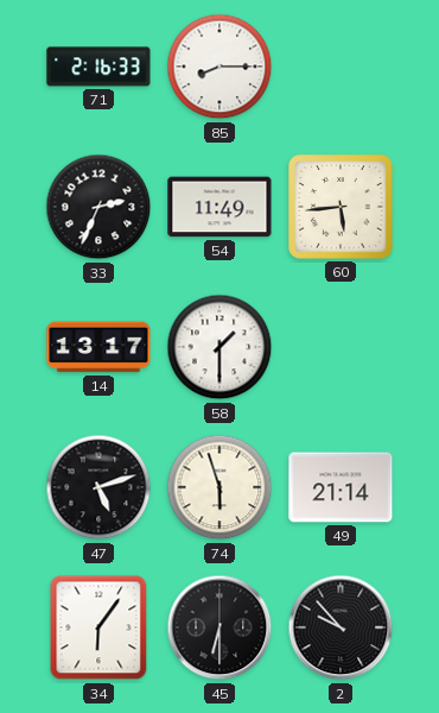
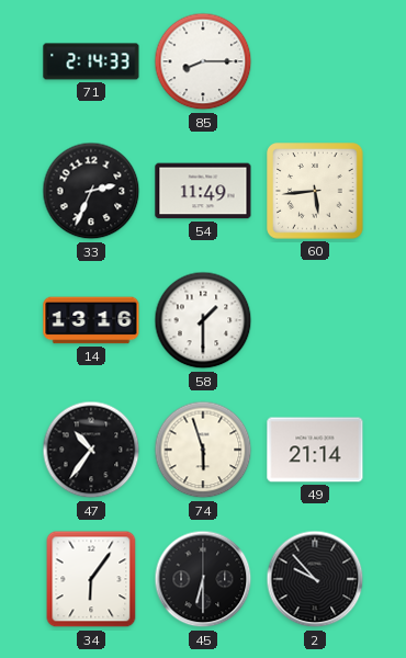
71: 2:16 -> 2:14 (91, 61)
14: 13:17 -> 13:16 (91, 320)
47: 5:12 -> 10:36 (91, 450)
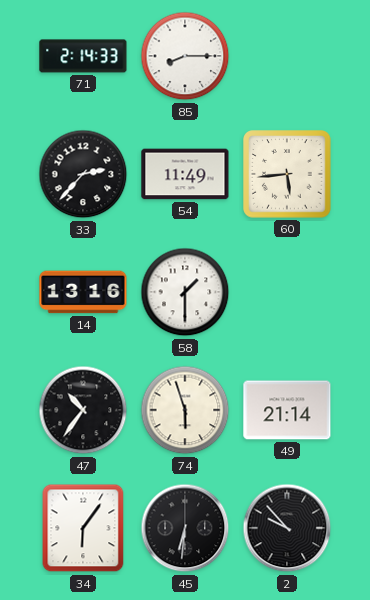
33: 2:34 -> 2:37 (83, 174)
45: 6:30 -> 6:31 (185, 528)
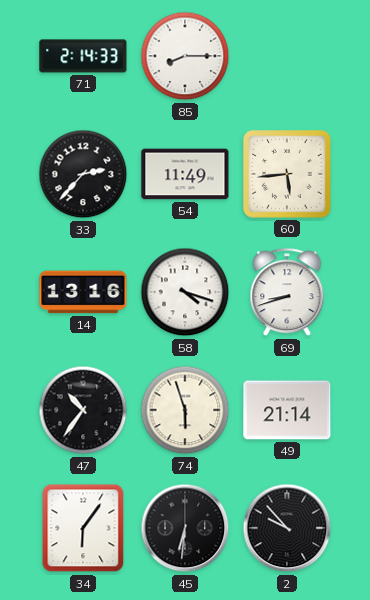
58: 1:30 -> 4:18 (185, 292)
69: none -> 8:42 (287, 293)
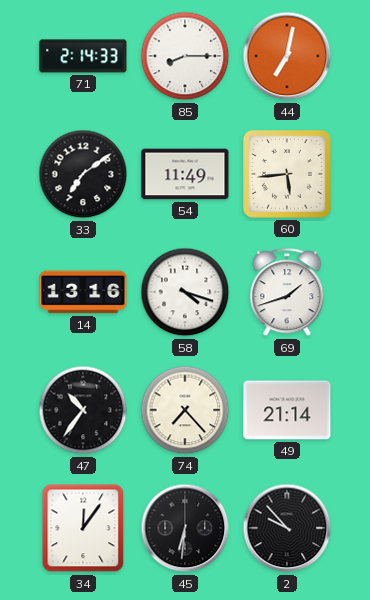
44: none -> 7:02 (287, 56)
33: 2:37 -> 7:09 (83, 174)
69: 8:42 -> 1:42 (287, 293)
74: 5:57 -> 7:23 (185, 410)
34: 6:06 -> 12:06 (83, 528)
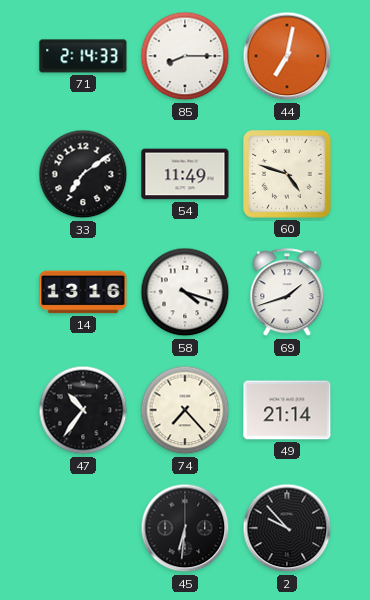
60: 5:44 -> 4:48 (287, 174)
34: 12:06 -> none (83, 528)
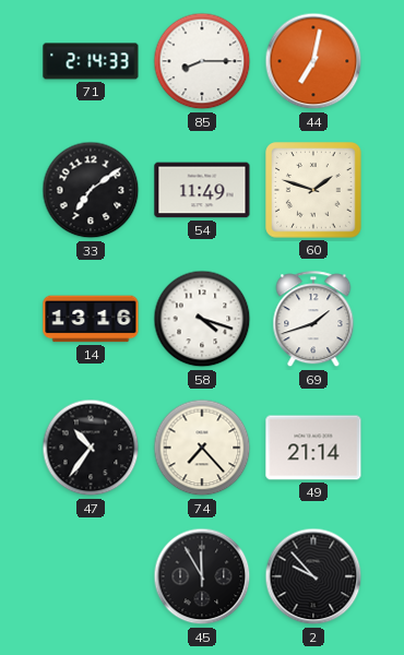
60: 4:48 -> 1:48 (313, 190)
45: 6:31 -> 11:55 (202, 576)
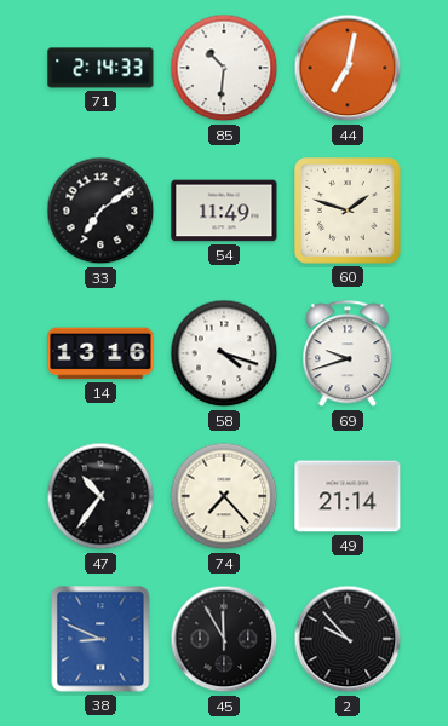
85: 8:15 -> 10:31 (224, 68)
69: 1:42 -> 9:42 (348, 355)
38: none -> 8:49 (100, 639)
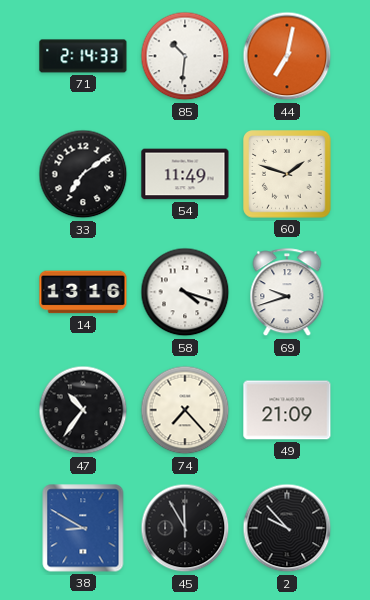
49: 21:14 -> 21:09 (287, 410)
38: 8:49 -> 8:50 (83, 528)
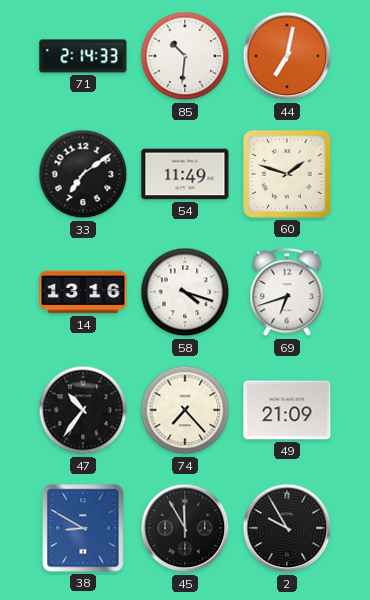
69: 9:42 -> 6:42 (287, 293)
2: 9:53 -> 9:55 (287, 528)
